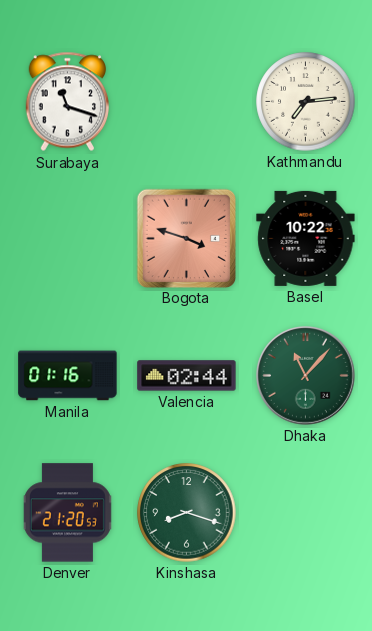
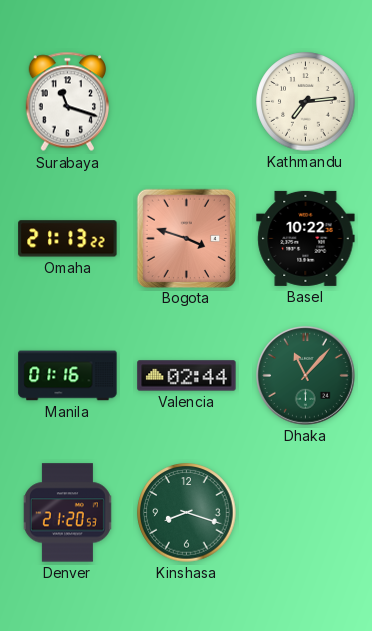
Omaha: none -> 21:13 (68, 239)
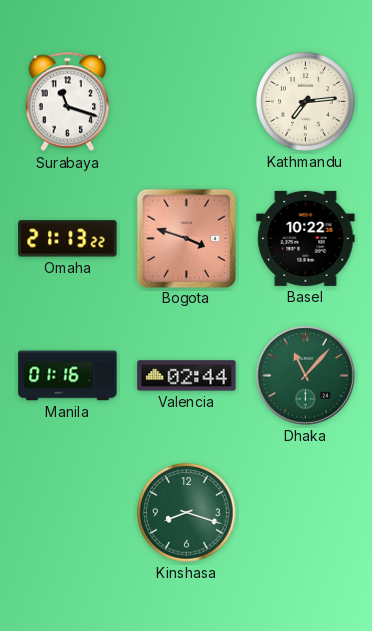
Denver: 21:20 -> none (67, 513)
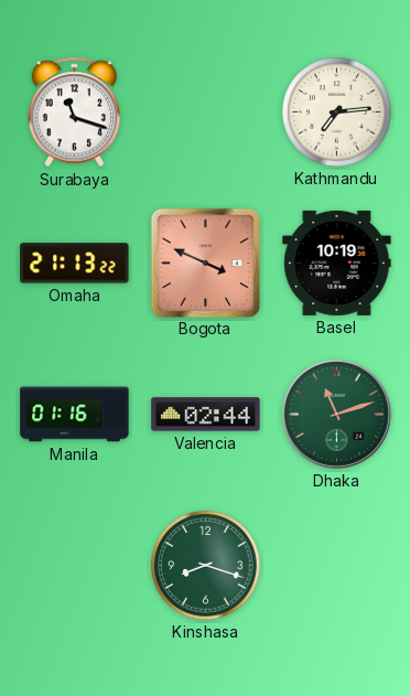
Bogota: 3:48 -> 3:49 (205, 263)
Basel: 10:22 -> 10:19 (337, 263)
Dhaka: 11:07 -> 11:12 (336, 415)
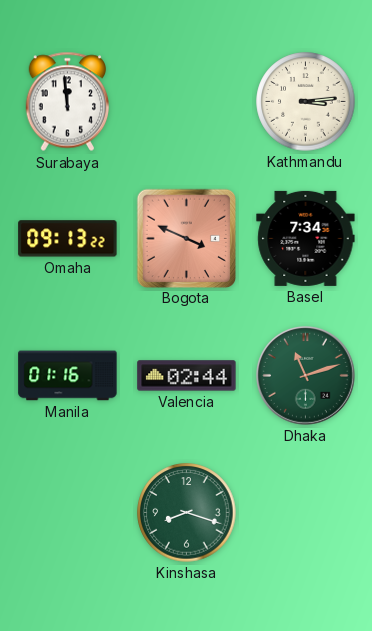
Surabaya: 11:18 -> 11:59 (68, 102)
Kathmandu: 7:14 -> 3:14 (306, 102)
Omaha: 21:13 -> 09:13 (68, 239)
Basel: 10:19 -> 7:34 (306, 238)
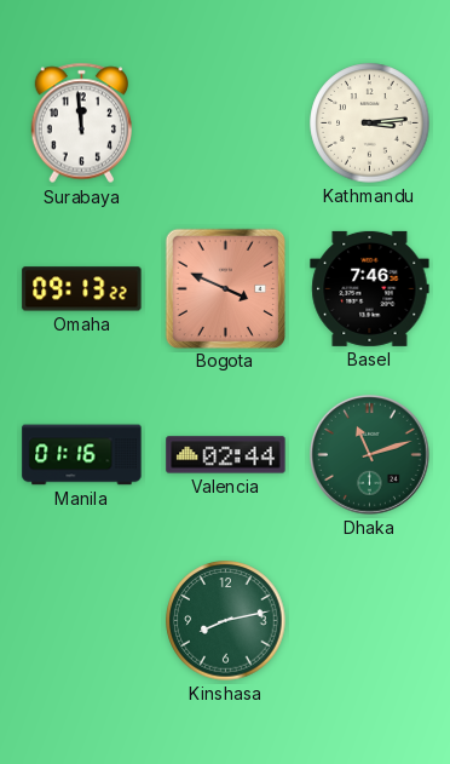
Basel: 7:34 -> 7:46 (370, 288)
Kinshasa: 8:18 -> 8:13 (226, 621)
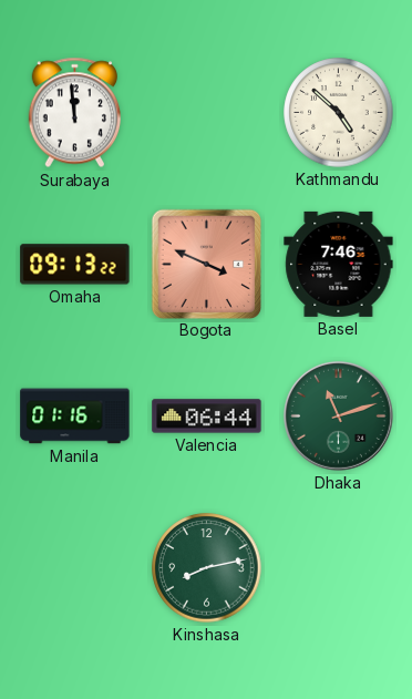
Kathmandu: 3:14 -> 4:52 (339, 113)
Valencia: 02:44 -> 06:44 (207, 417)
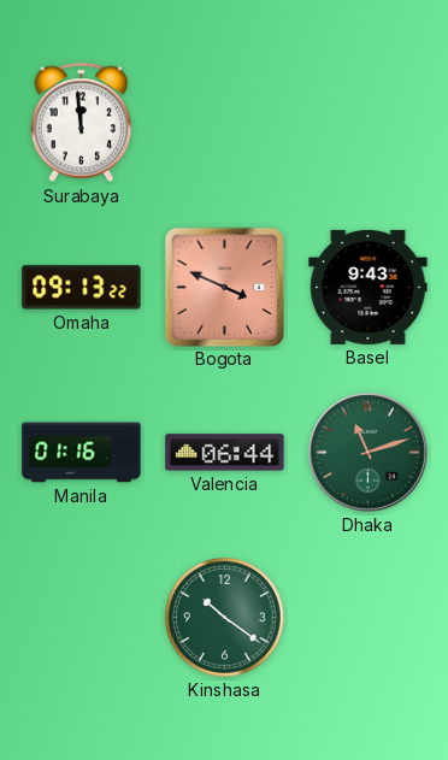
Kathmandu: 4:52 -> none (339, 113)
Basel: 7:46 -> 9:43 (369, 287)
Kinshasa: 8:13 -> 10:21 (225, 618)
